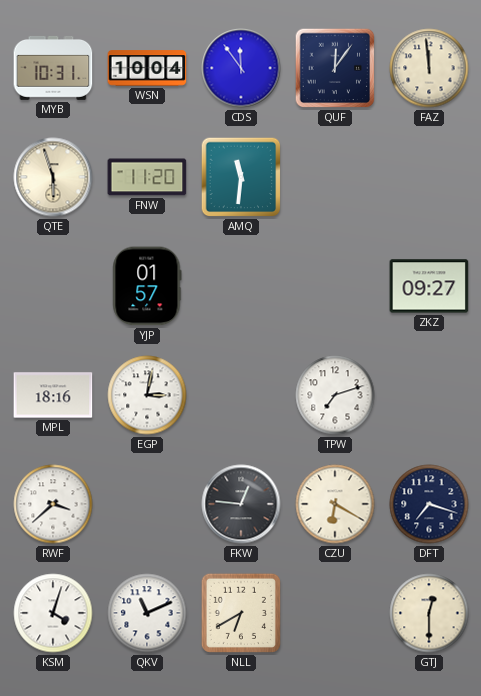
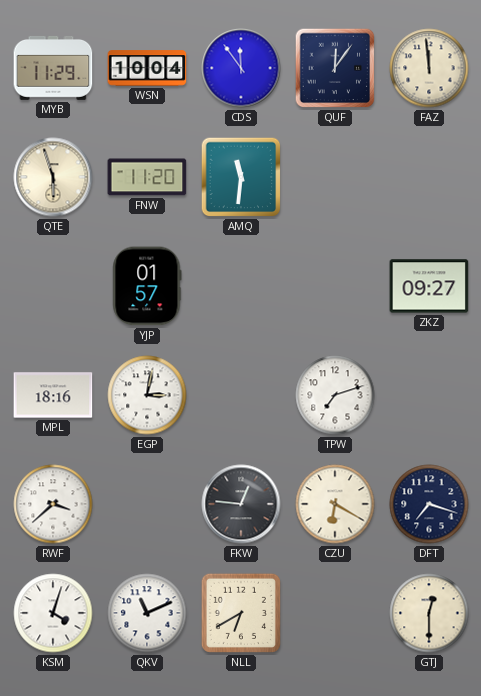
MYB: 10:31 -> 11:29 (53, 68)
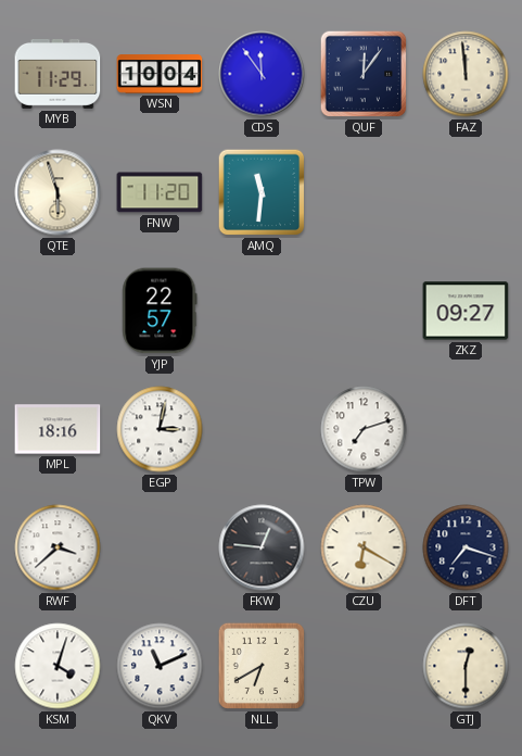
YJP: 01:57 -> 22:57 (160, 311)
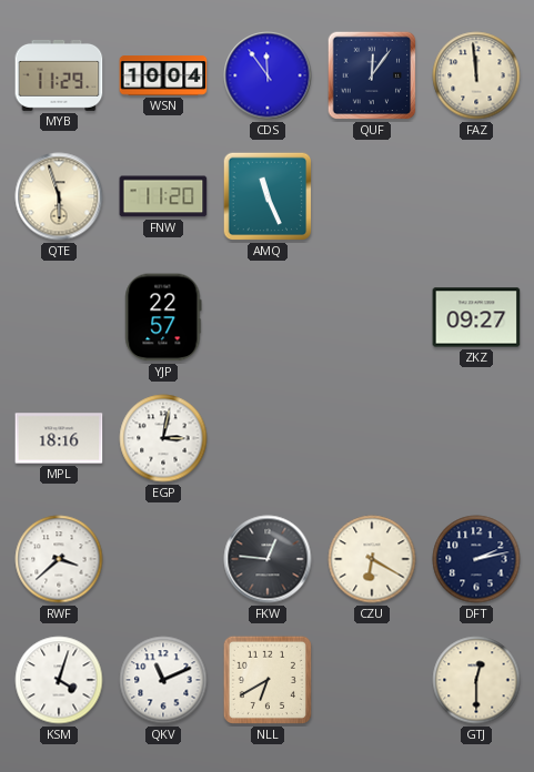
AMQ: 11:31 -> 11:26 (268, 196)
TPW: 7:12 -> none (364, 429)
DFT: 7:18 -> 2:13 (476, 559)
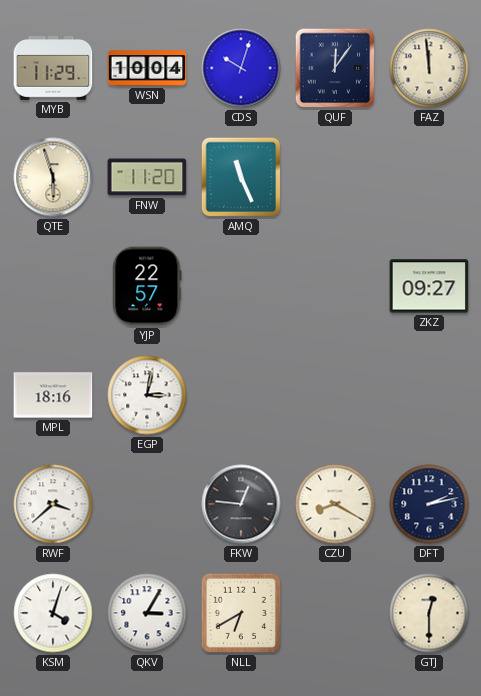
CDS: 11:54 -> 10:03 (241, 68)
CZU: 6:20 -> 8:20 (335, 504)
QKV: 11:11 -> 3:05 (147, 613)
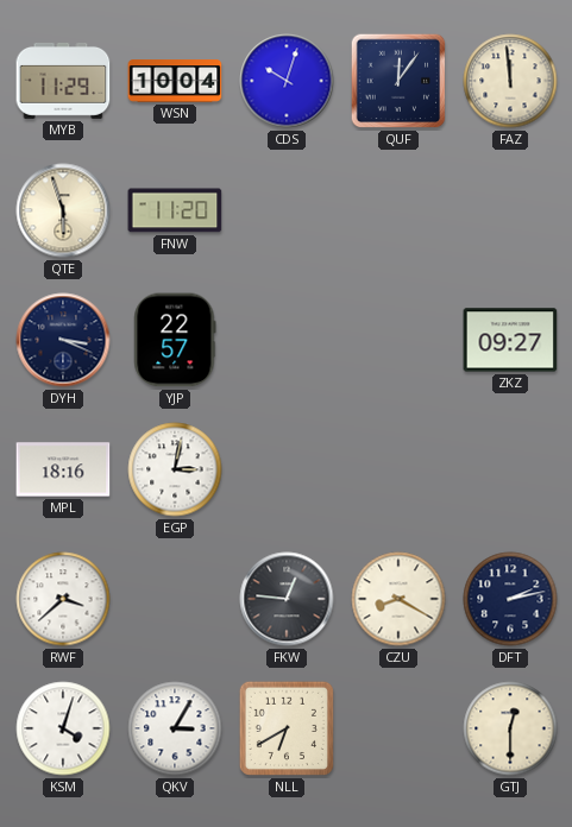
AMQ: 11:26 -> none (241, 177)
DYH: none -> 3:19 (63, 340)
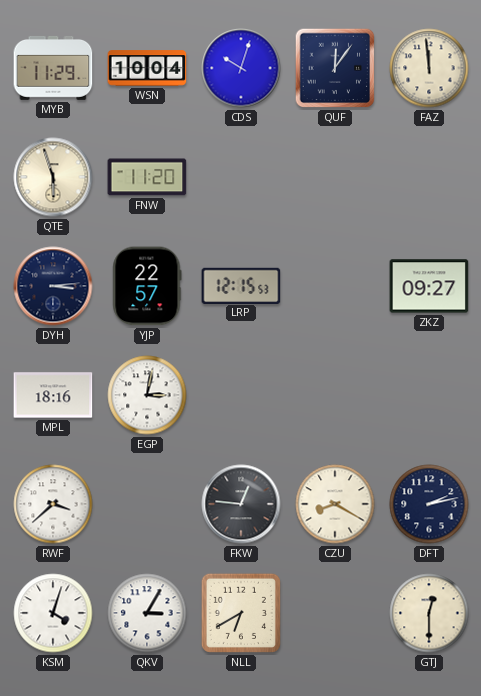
DYH: 3:19 -> 3:14 (53, 286)
LRP: none -> 12:15 (241, 285)
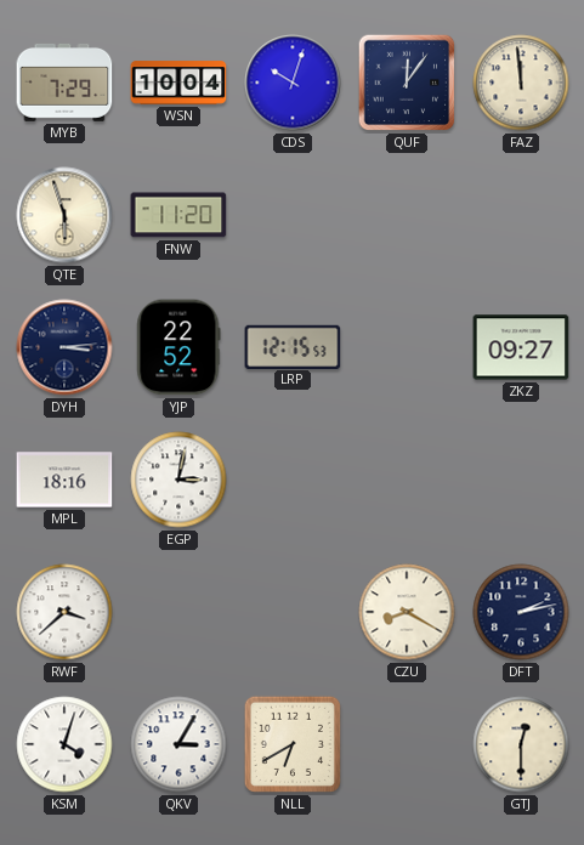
MYB: 11:29 -> 7:29 (64, 83)
YJP: 22:57 -> 22:52 (178, 347)
FKW: 12:46 -> none (241, 504)
